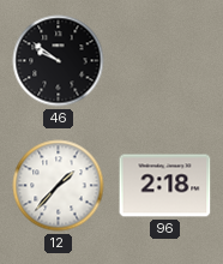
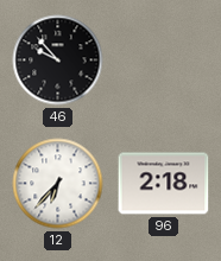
46: 9:51 -> 9:53 (58, 61)
12: 1:37 -> 6:37 (58, 184)
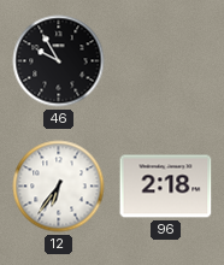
46: 9:53 -> 9:55 (59, 61)
12: 6:37 -> 6:36 (59, 187)
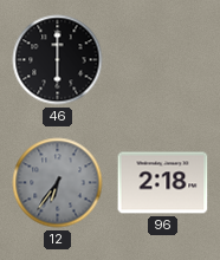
46: 9:55 -> 6:00 (58, 60)
12 dial: white -> grey (58, 183)
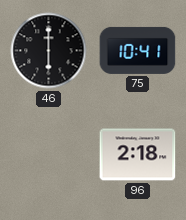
75: none -> 10:41 (138, 50)
12: 6:36 -> none (58, 183)
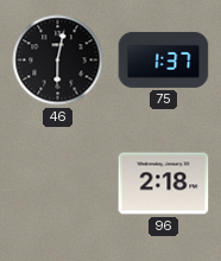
46: 6:00 -> 6:02 (58, 61)
75: 10:41 -> 1:37 (164, 59)
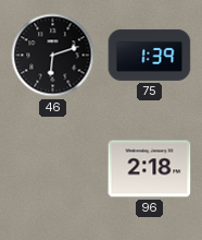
46: 6:02 -> 6:12 (53, 56)
75: 1:37 -> 1:39 (150, 55)
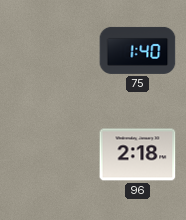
46: 6:12 -> none (53, 56)
75: 1:39 -> 1:40 (138, 50)
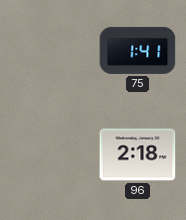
75: 1:40 -> 1:41 (138, 50)
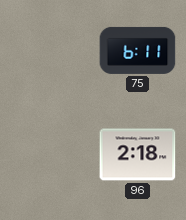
75: 1:41 -> 6:11 (138, 50)
